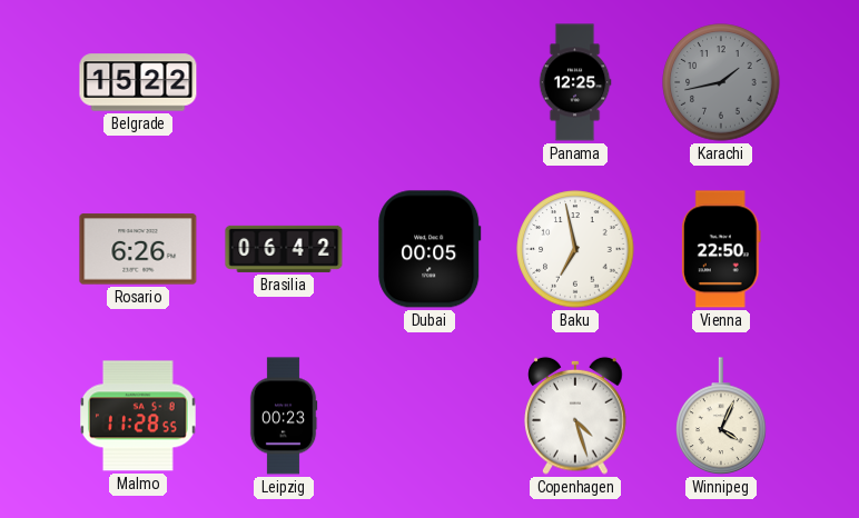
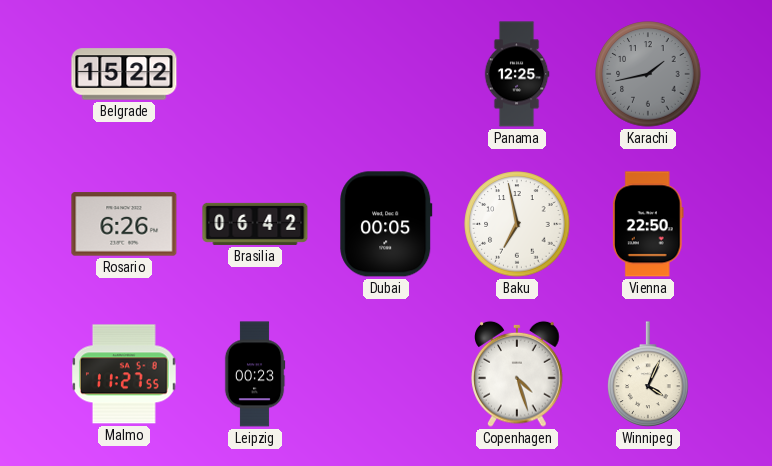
Malmo: 11:28 -> 11:27 (125, 374)
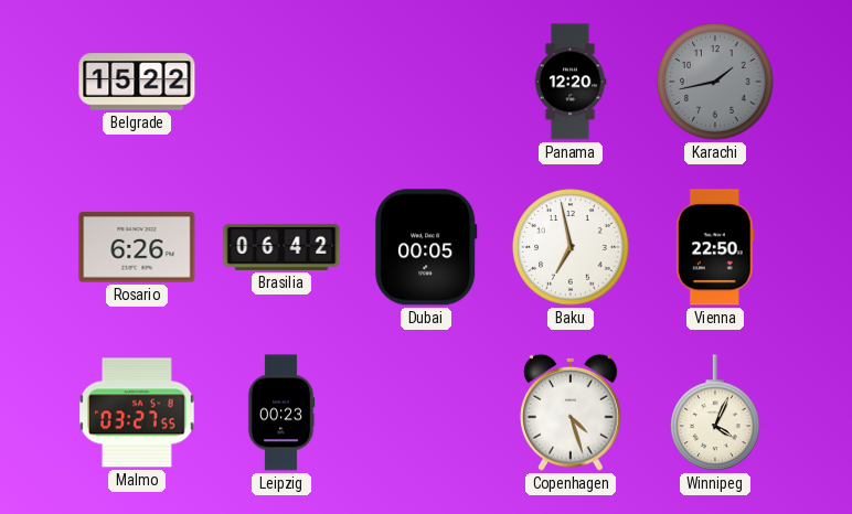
Panama: 12:25 -> 12:20 (571, 82)
Malmo: 11:27 -> 03:27 (138, 413)
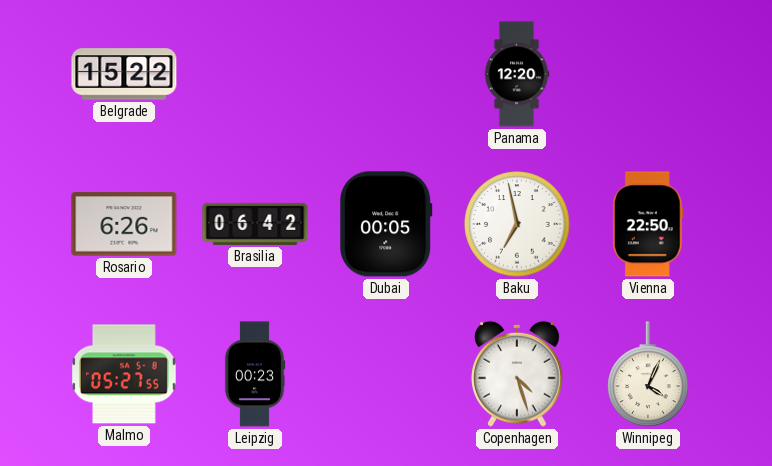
Karachi: 1:43 -> none (715, 82)
Malmo: 03:27 -> 05:27 (125, 374)
